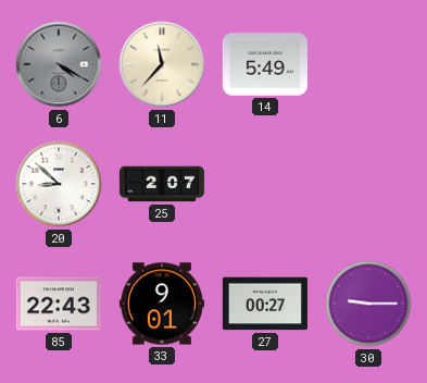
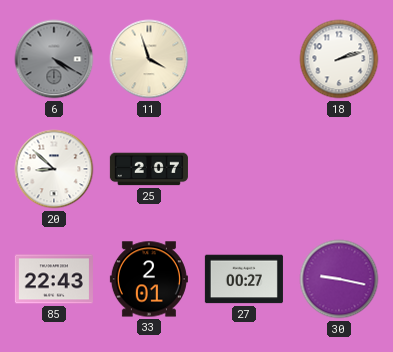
11: 11:37 -> 3:57 (149, 59)
14: 5:49 -> none (265, 64)
18: none -> 2:12 (339, 59)
33: 9:01 -> 2:01 (149, 279)
30: 9:15 -> 9:17 (339, 279)
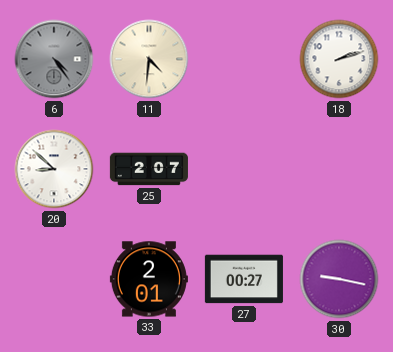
6: 4:20 -> 4:24 (54, 59)
11: 3:57 -> 4:31 (149, 59)
85: 22:43 -> none (54, 279)
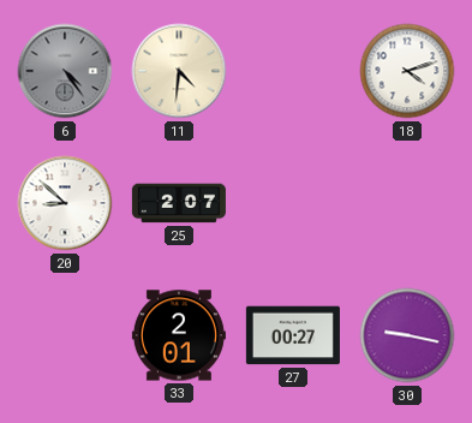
18: 2:12 -> 4:12 (407, 71)
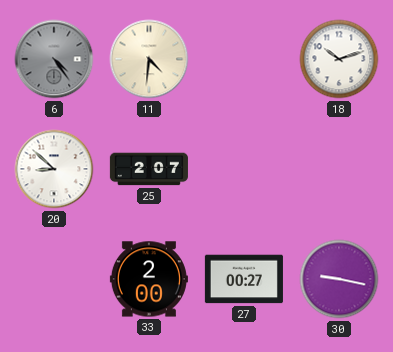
18: 4:12 -> 10:12 (339, 59)
33: 2:01 -> 2:00 (149, 279)
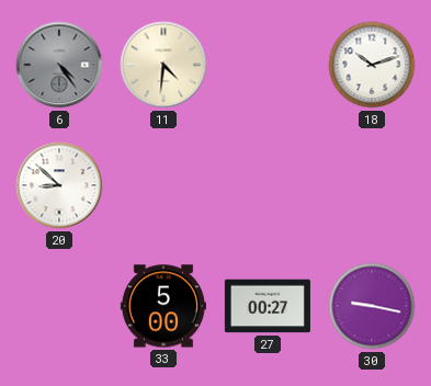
25: 2:07 -> none (149, 169)
33: 2:00 -> 5:00 (163, 306)
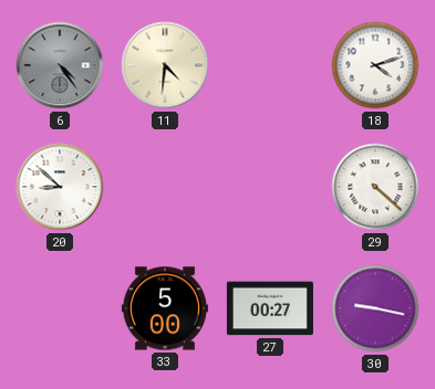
18: 10:12 -> 4:12 (375, 65)
29: none -> 4:22 (375, 187)
